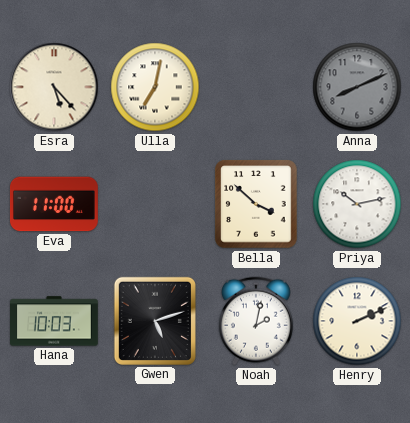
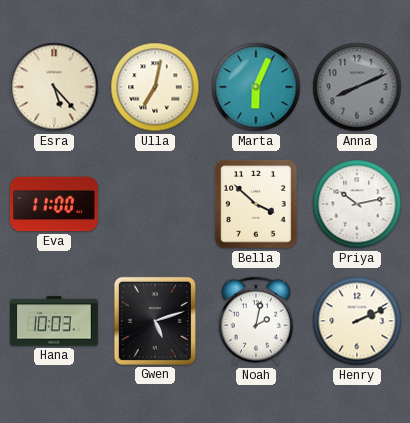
Marta: none -> 6:04 (256, 87)
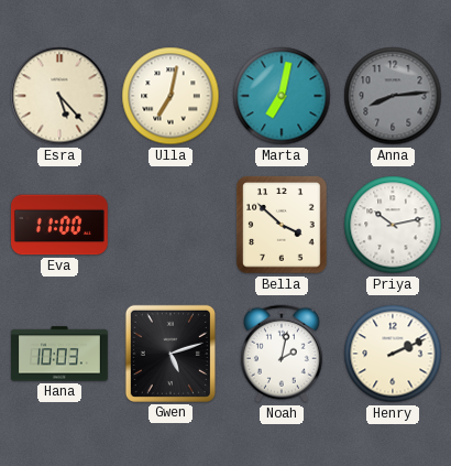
Marta: 6:04 -> 7:02 (282, 96)
Anna: 8:11 -> 8:14 (393, 96)
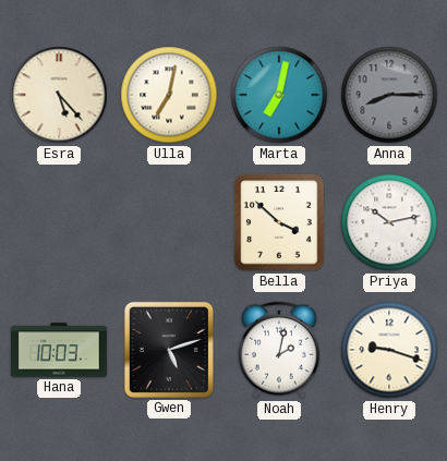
Anna: 8:14 -> 8:15 (389, 95)
Eva: 11:00 -> none (59, 225)
Henry: 2:11 -> 9:18 (389, 350)
